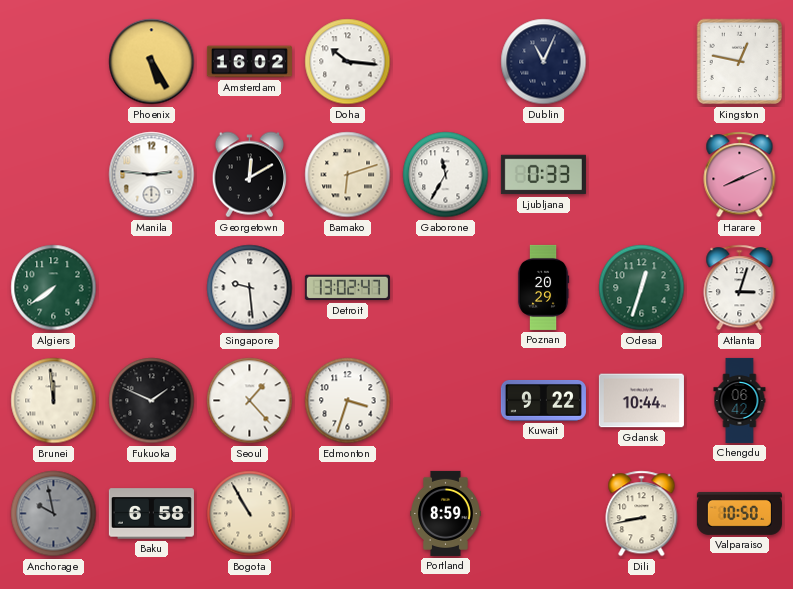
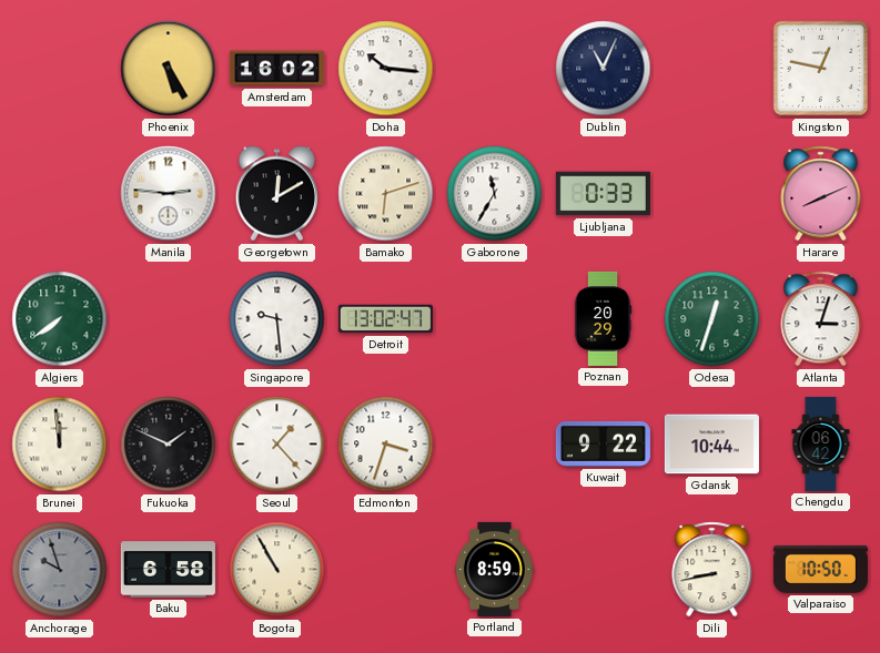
Anchorage: 9:58 -> 9:57 (60, 570)
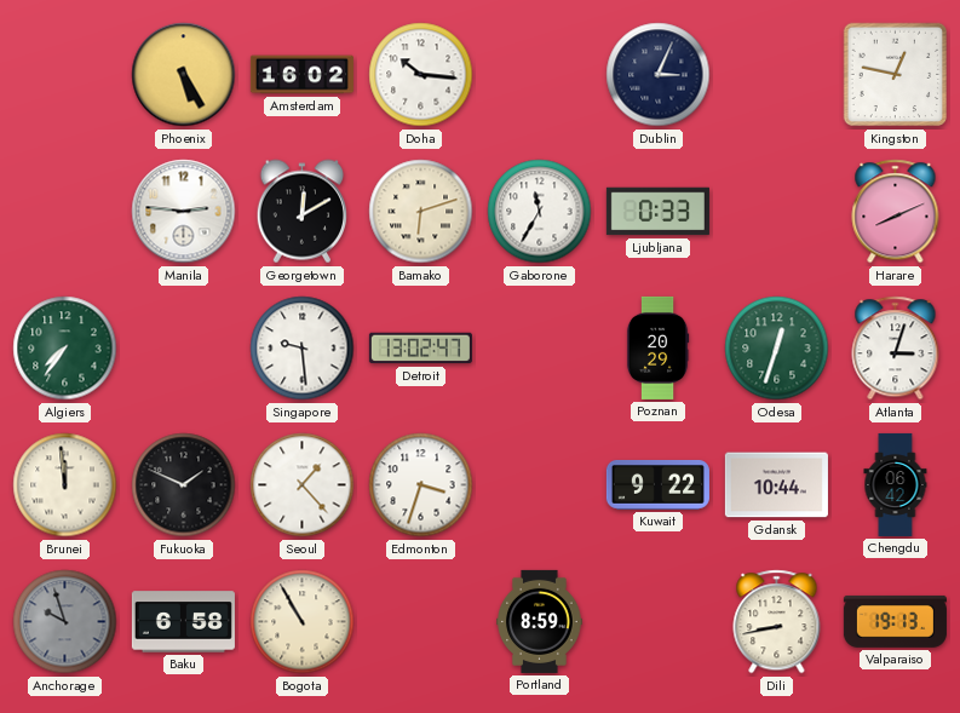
Dublin: 11:04 -> 3:04 (659, 75)
Algiers: 7:39 -> 7:36 (65, 349)
Valparaiso: 10:50 -> 19:13 (895, 621)
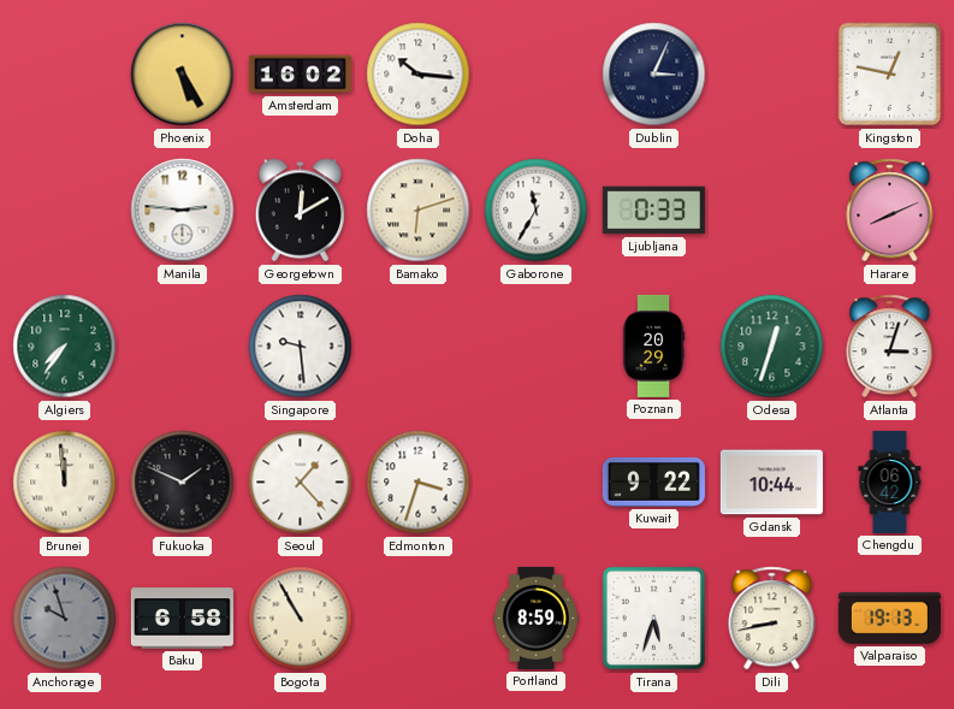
Detroit: 13:02 -> none (420, 349)
Tirana: none -> 5:33 (654, 619)
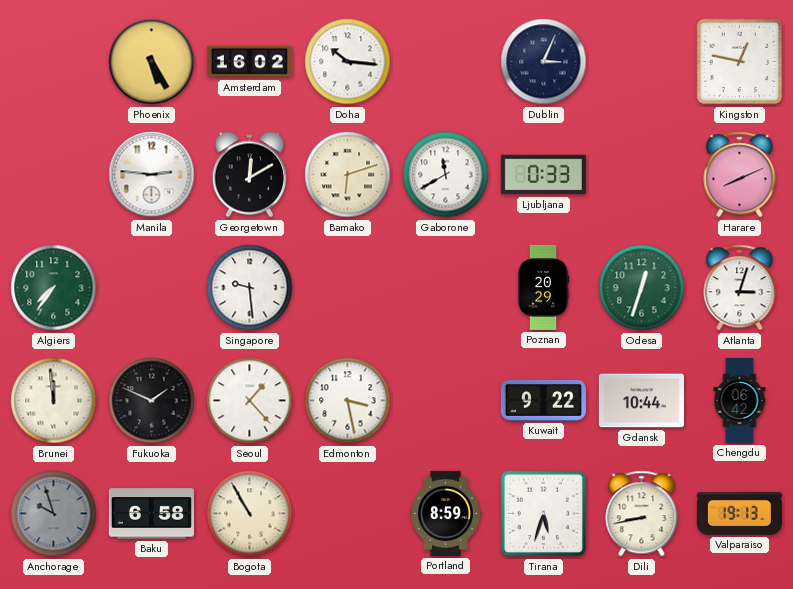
Gaborone: 11:35 -> 11:40 (446, 175)
Edmonton: 3:33 -> 3:28 (348, 401)
